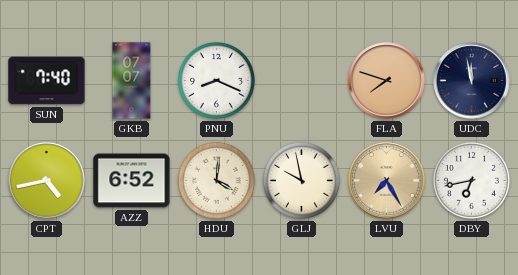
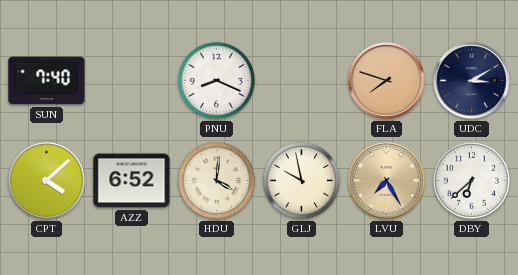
GKB: 07:07 -> none (132, 81)
UDC: 11:58 -> 3:10 (472, 81)
CPT: 4:43 -> 4:08 (47, 181)
DBY: 6:43 -> 6:38 (471, 180)
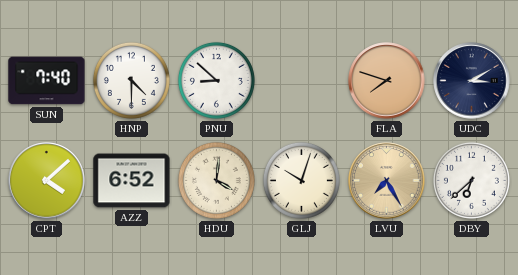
HNP: none -> 4:30 (131, 80)
PNU: 8:19 -> 8:52 (216, 80)
GLJ: 9:58 -> 10:03 (301, 180)
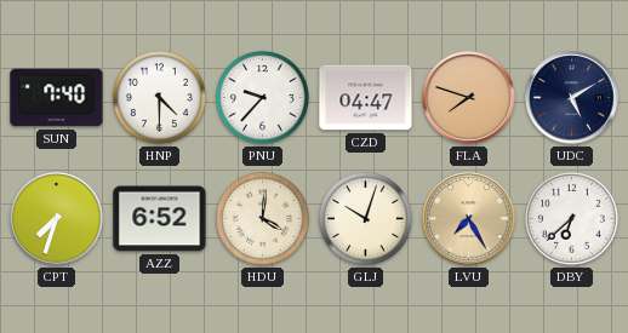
PNU: 8:52 -> 9:37 (262, 97)
CZD: none -> 04:47 (366, 98)
UDC: 3:10 -> 5:10 (572, 98)
CPT: 4:08 -> 7:33 (57, 219)
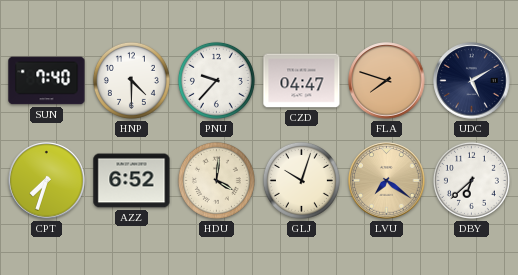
LVU: 7:25 -> 7:21 (387, 181)
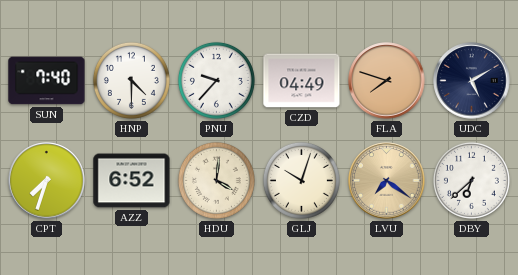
CZD: 04:47 -> 04:49 (302, 81)
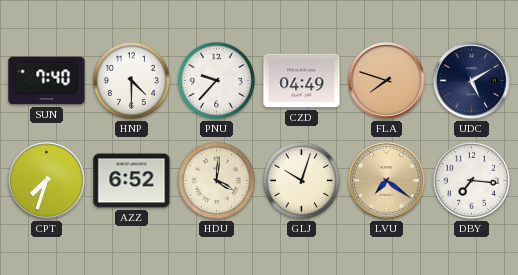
DBY: 6:38 -> 7:16 (471, 180)
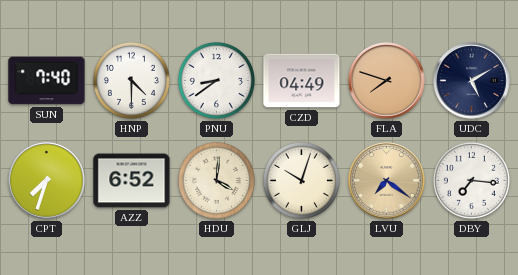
PNU: 9:37 -> 8:39 (216, 80)
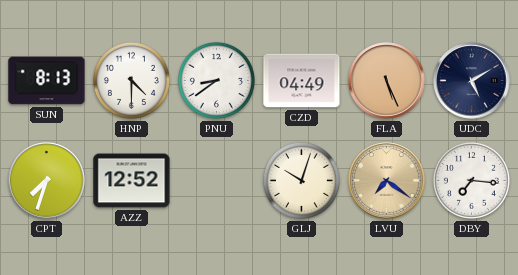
SUN: 7:40 -> 8:13 (47, 81)
FLA: 7:48 -> 5:26 (387, 81)
AZZ: 6:52 -> 12:52 (132, 181)
HDU: 4:01 -> none (216, 180)
